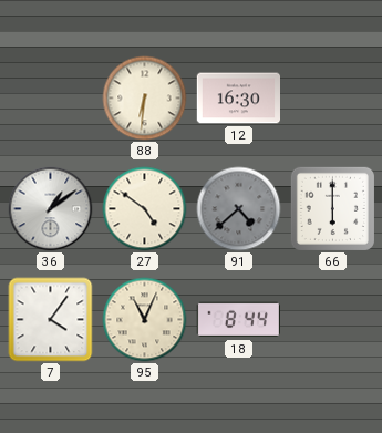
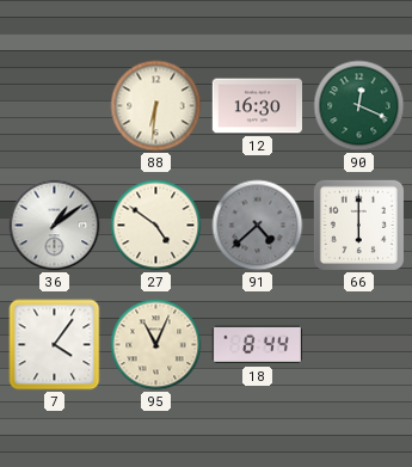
90: none -> 12:19 (359, 106)
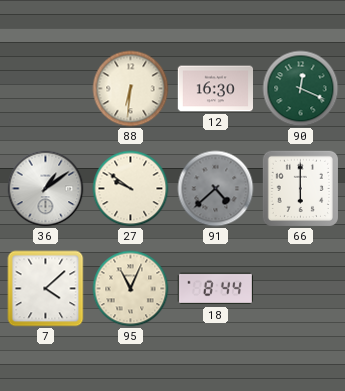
27: 4:51 -> 9:51 (131, 189)
7: 4:06 -> 4:08 (46, 289)
